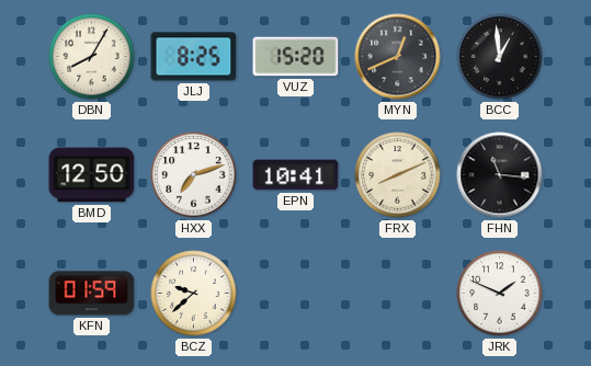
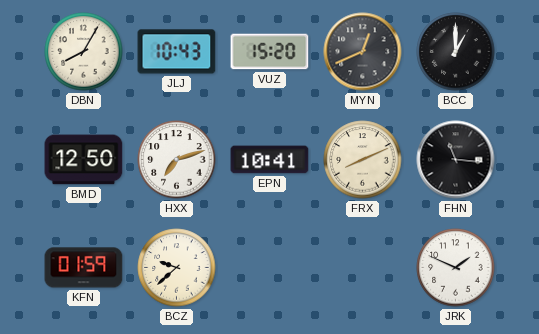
JLJ: 8:25 -> 10:43 (177, 52)
BCC: 12:59 -> 1:00 (456, 52)
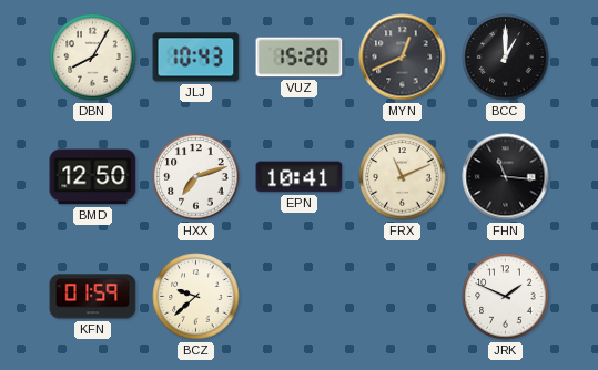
FRX: 8:11 -> 11:11 (403, 177)
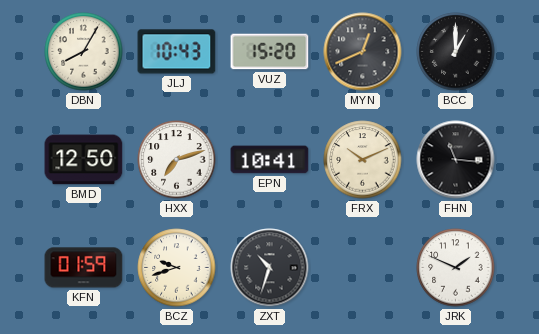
FRX: 11:11 -> 10:11 (363, 160)
BCZ: 9:38 -> 9:42 (177, 268)
ZXT: none -> 10:33 (270, 268)
